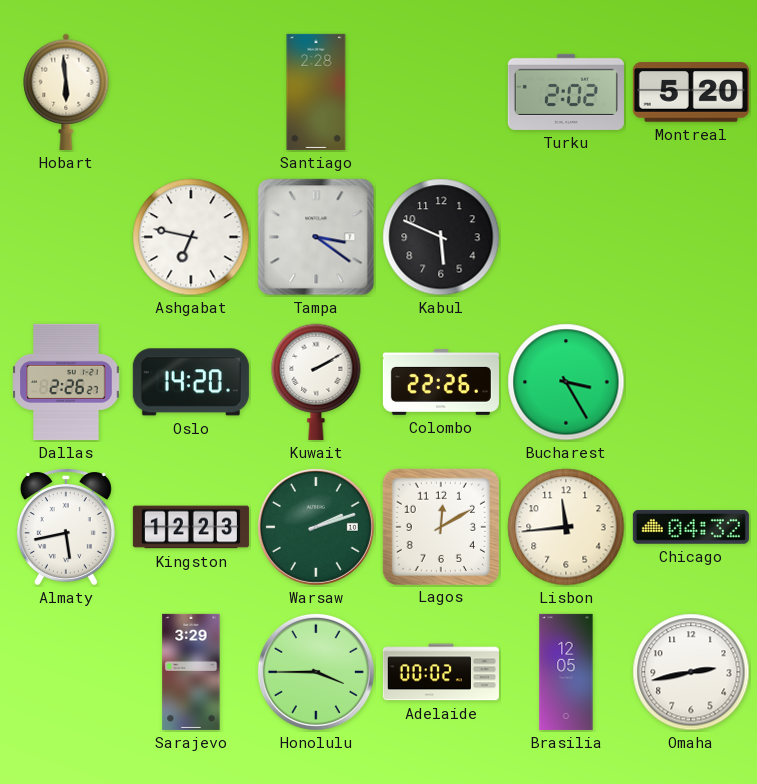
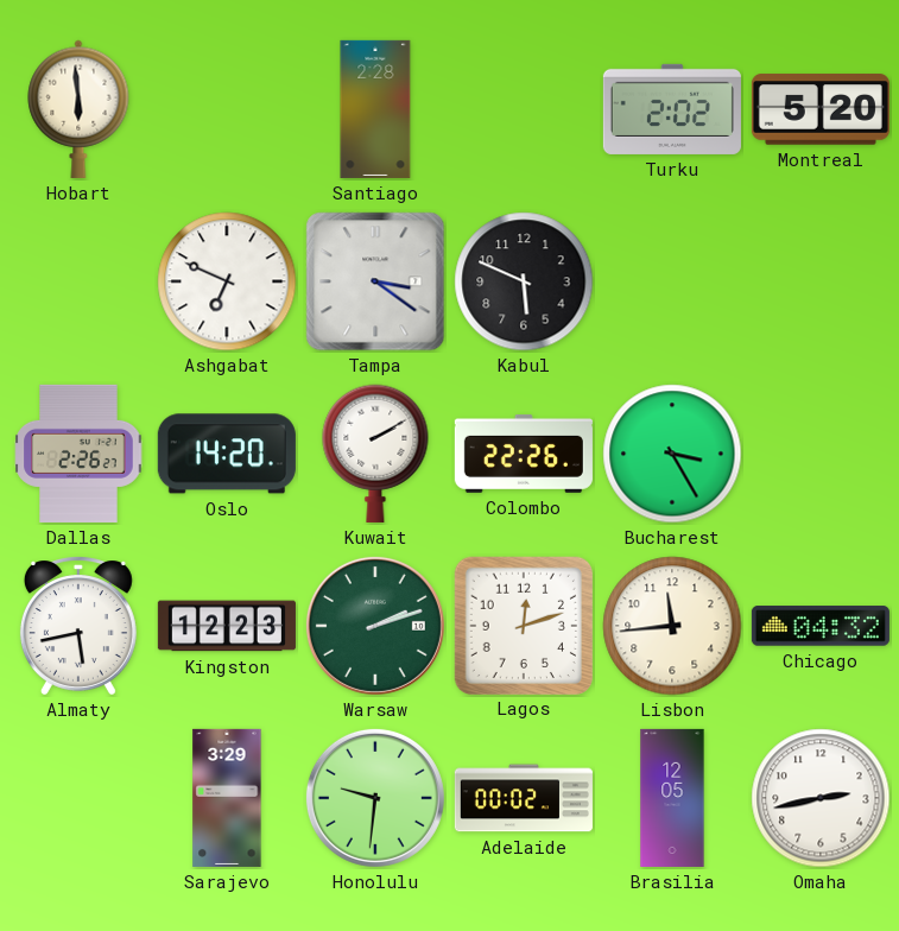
Ashgabat: 6:47 -> 6:49 (227, 281)
Lagos: 12:10 -> 12:12 (523, 625)
Honolulu: 3:45 -> 9:31 (375, 798)
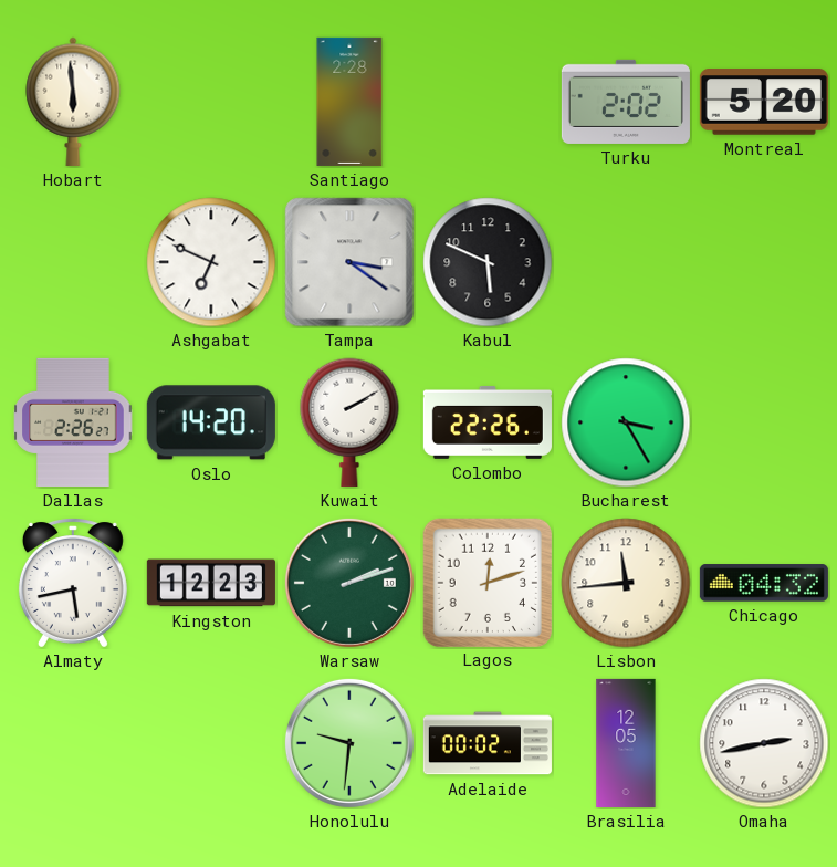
Sarajevo: 3:29 -> none (227, 798)
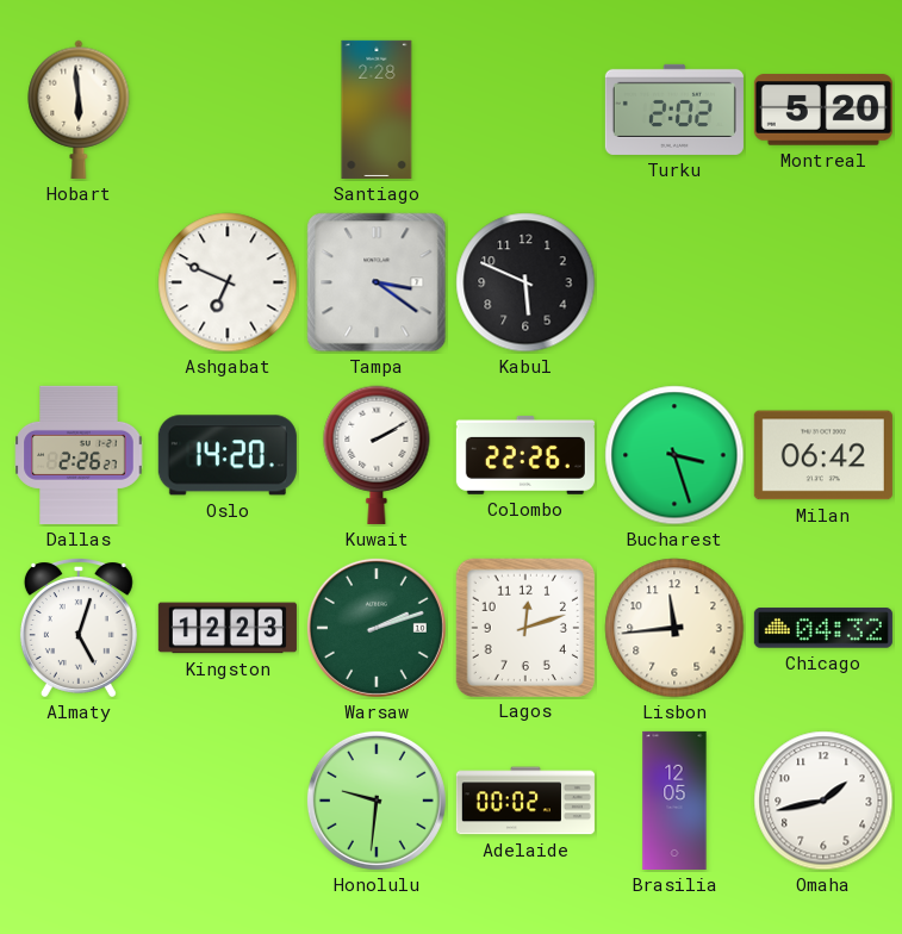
Bucharest: 3:25 -> 3:27 (674, 455)
Milan: none -> 06:42 (823, 455)
Almaty: 5:43 -> 5:03 (79, 628)
Omaha: 2:43 -> 1:43 (823, 801)
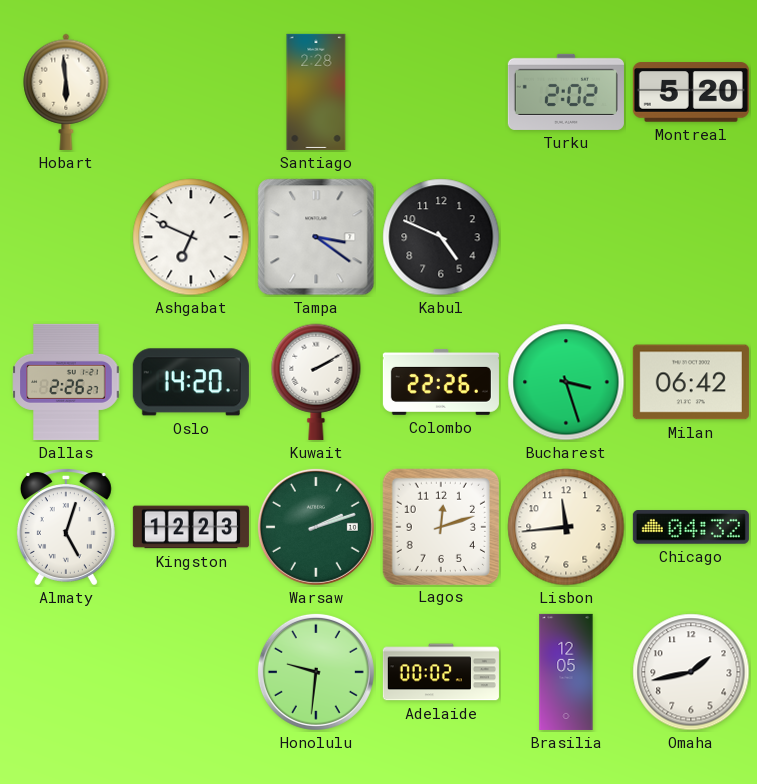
Kabul: 5:49 -> 4:49 (441, 237)
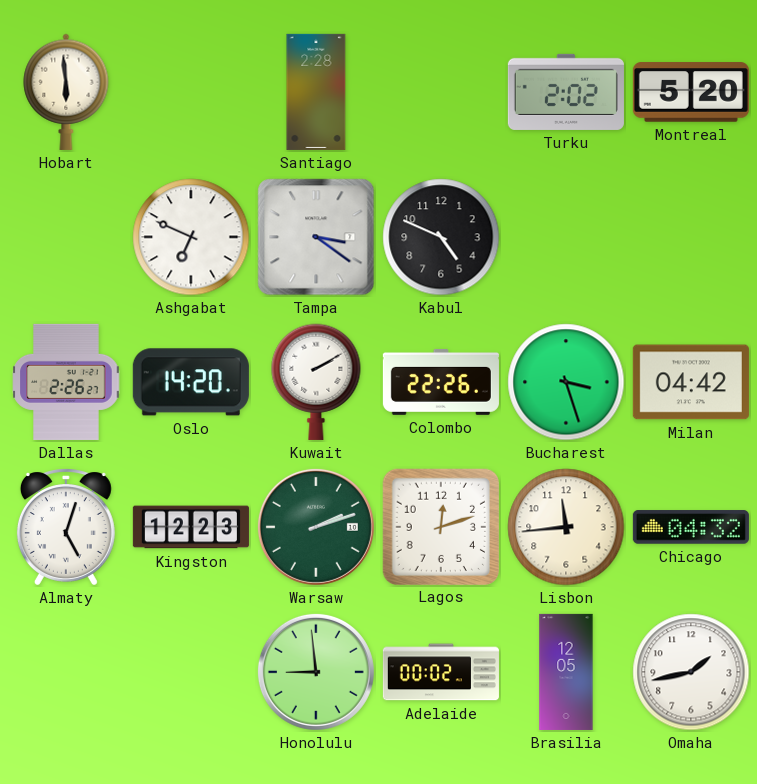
Milan: 06:42 -> 04:42 (691, 382)
Honolulu: 9:31 -> 8:59 (316, 672)
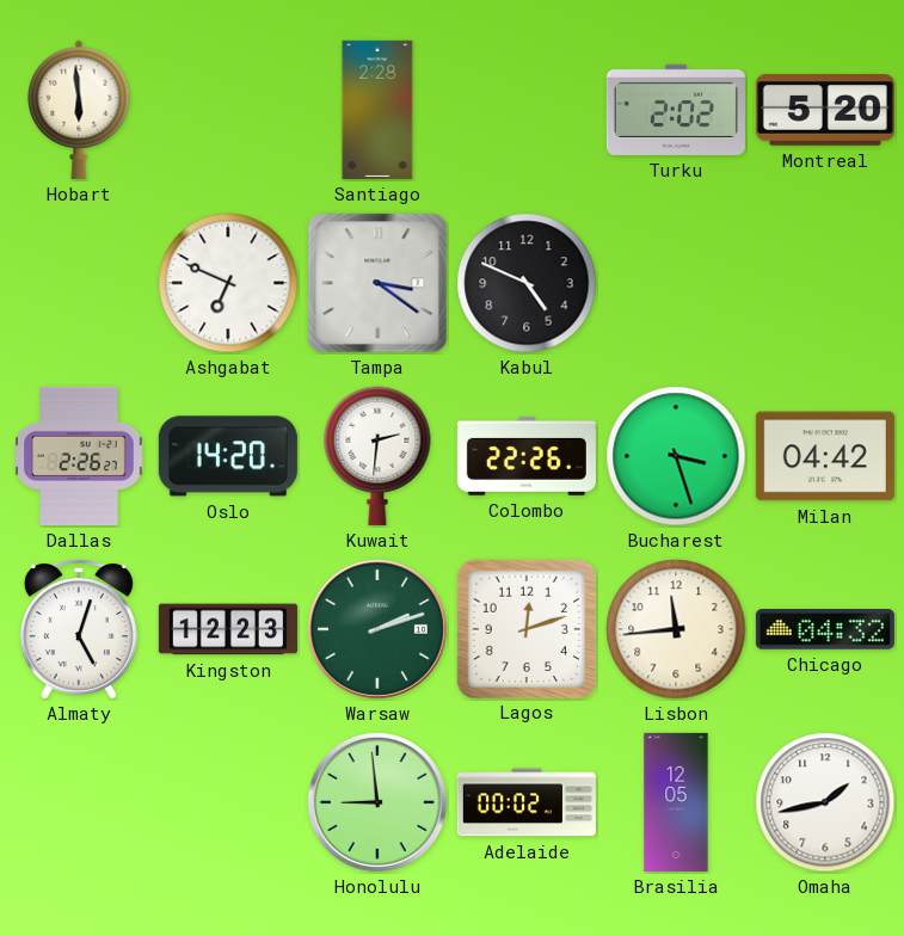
Kuwait: 2:10 -> 2:31 (377, 456)
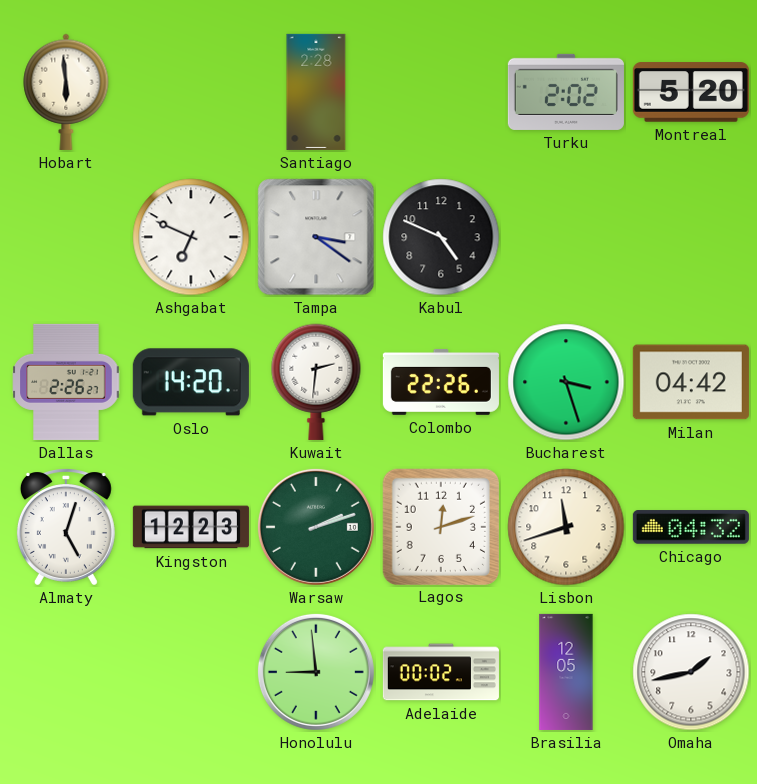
Lisbon: 11:44 -> 11:42 (566, 527)
